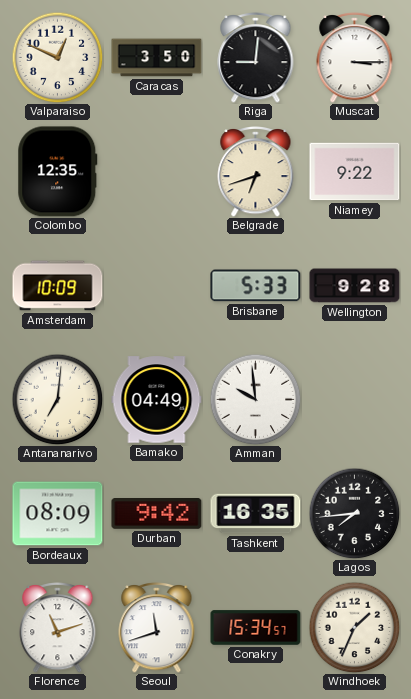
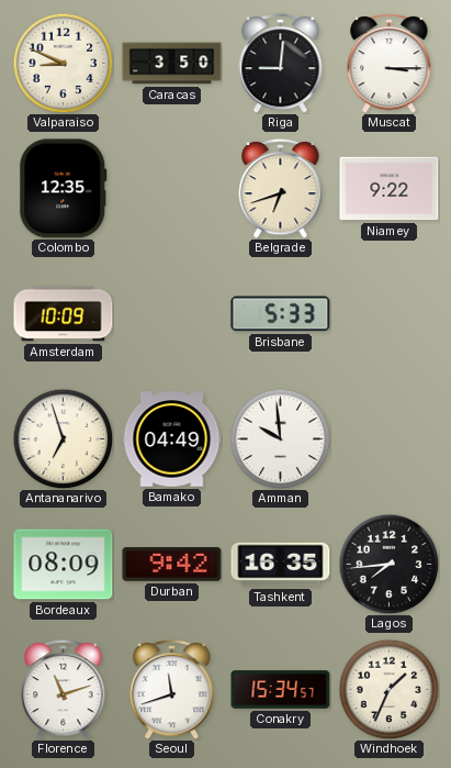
Valparaiso: 12:49 -> 8:49 (63, 63)
Wellington: 9:28 -> none (355, 286)
Antananarivo: 7:01 -> 6:57 (63, 438)
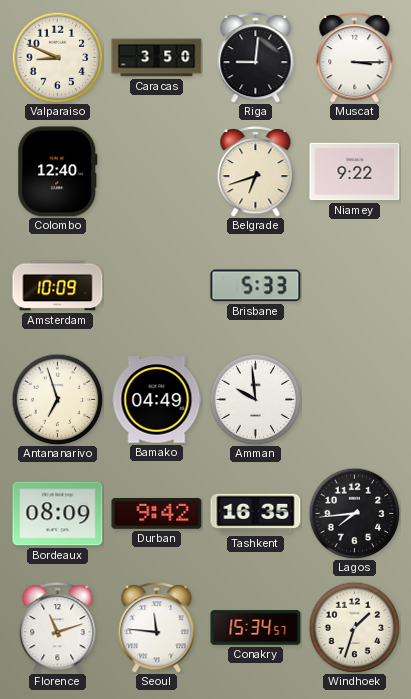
Colombo: 12:35 -> 12:40 (58, 172)
Seoul: 11:42 -> 11:46 (157, 628)
Windhoek: 1:34 -> 1:33 (354, 627)
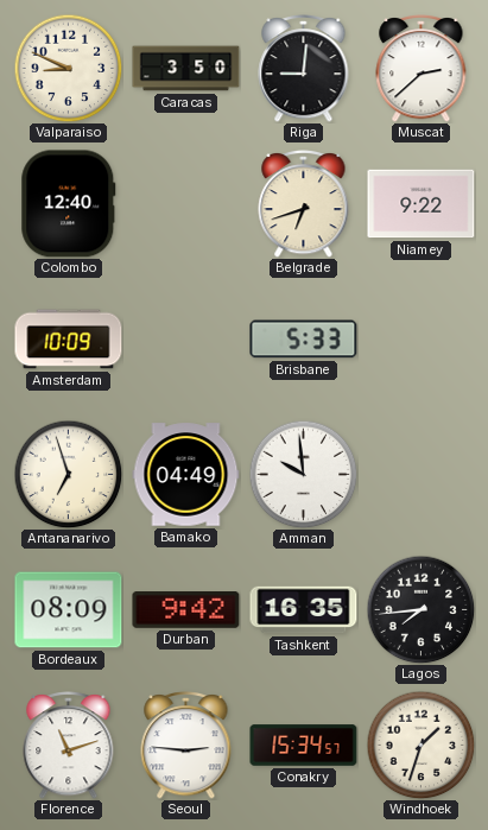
Muscat: 3:15 -> 2:38 (422, 69)
Seoul: 11:46 -> 2:46 (186, 746)
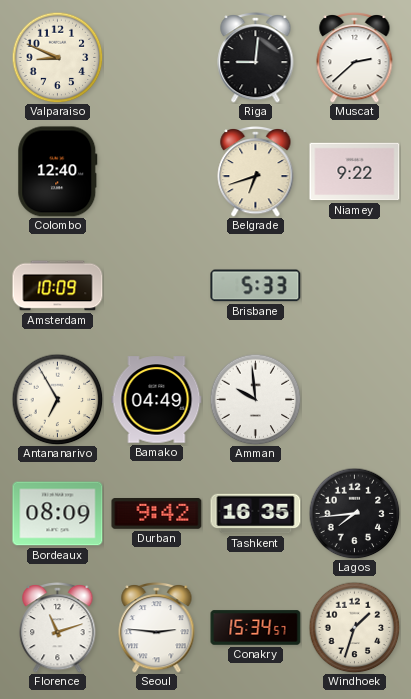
Caracas: 3:50 -> none (186, 69)
Antananarivo: 6:57 -> 6:55 (57, 399)
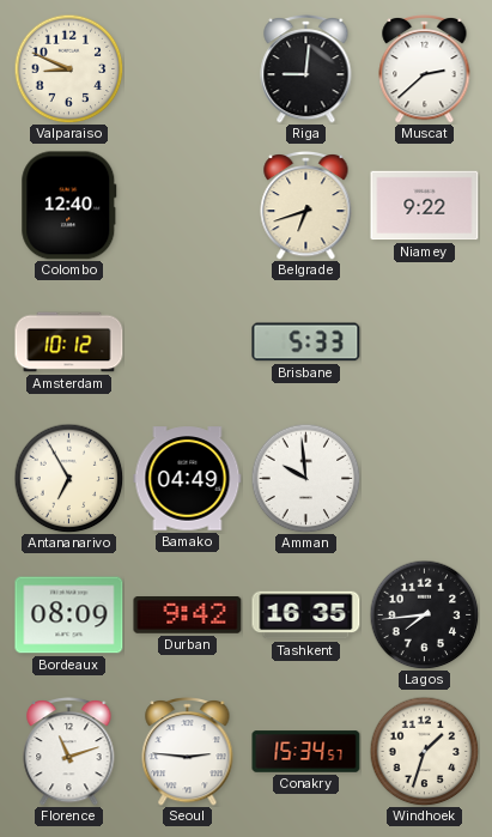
Amsterdam: 10:09 -> 10:12 (69, 342)
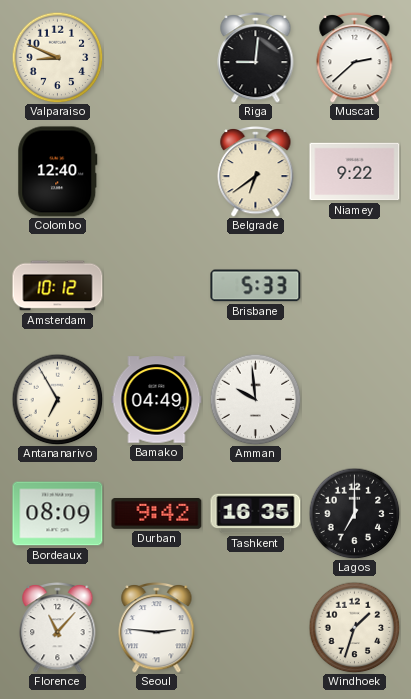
Belgrade: 6:42 -> 6:39 (256, 172)
Lagos: 7:44 -> 7:00 (354, 513)
Florence: 11:12 -> 11:07 (58, 628)
Conakry: 15:34 -> none (306, 752)
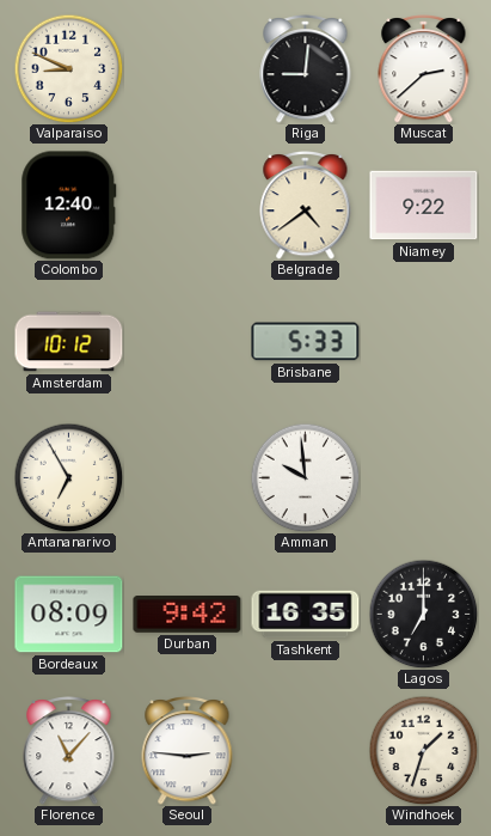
Belgrade: 6:39 -> 4:39 (306, 206)
Bamako: 04:49 -> none (157, 400)
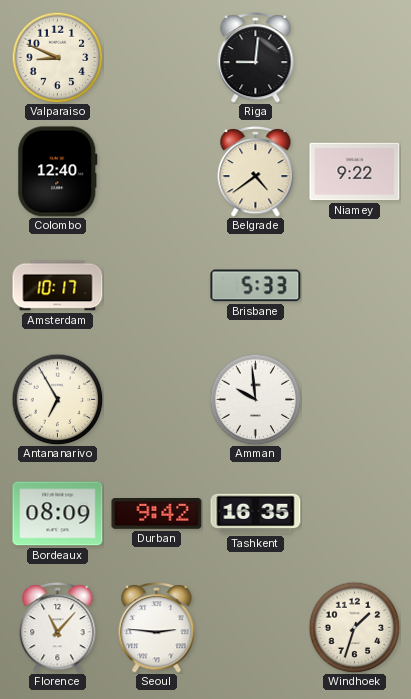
Muscat: 2:38 -> none (424, 69)
Amsterdam: 10:12 -> 10:17 (58, 286)
Lagos: 7:00 -> none (423, 614)
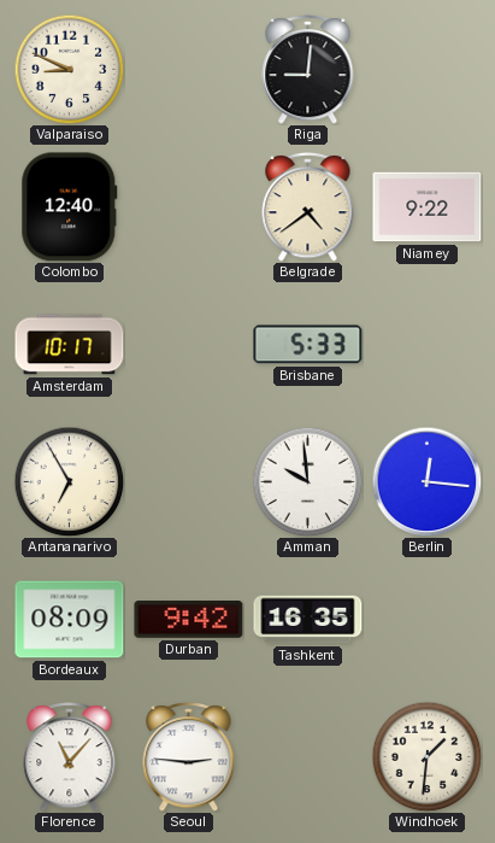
Berlin: none -> 12:16 (426, 481)
Windhoek: 1:33 -> 1:31 (426, 756)
